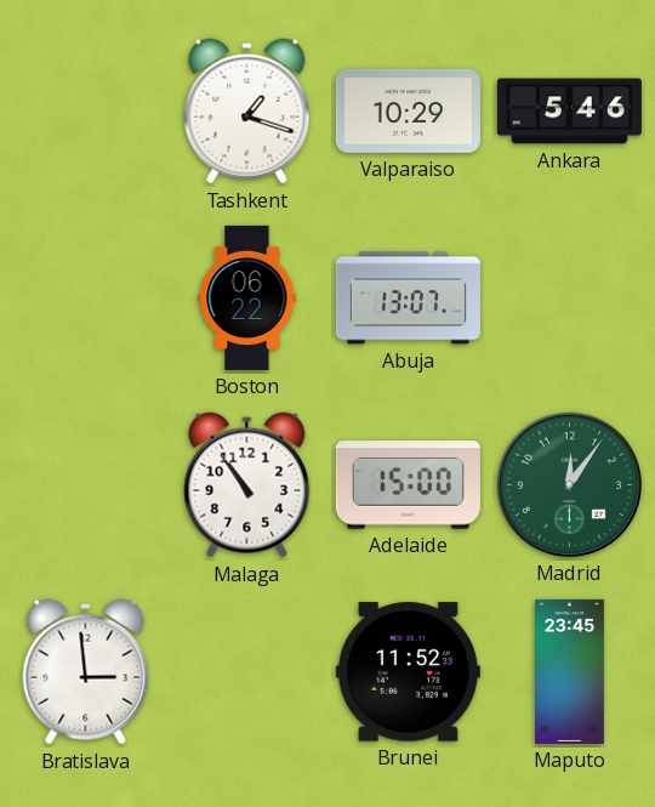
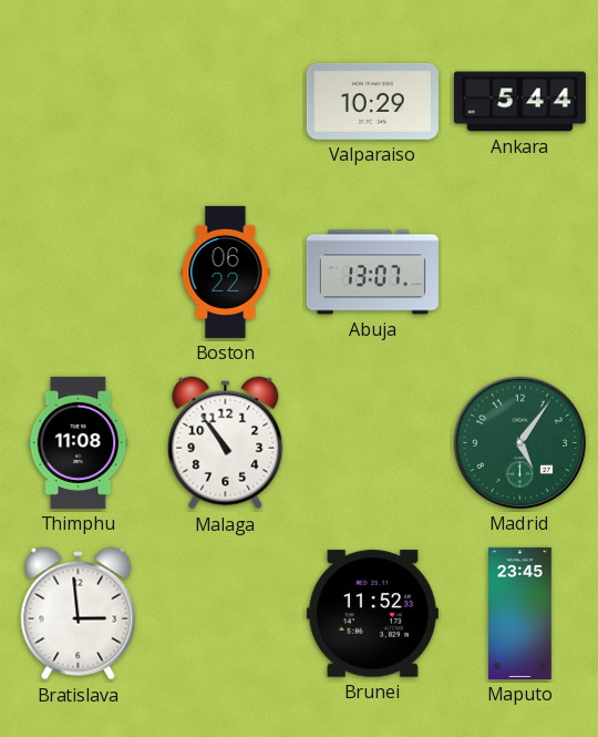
Tashkent: 1:18 -> none (247, 112)
Ankara: 5:46 -> 5:44 (519, 102)
Thimphu: none -> 11:08 (79, 442)
Adelaide: 15:00 -> none (408, 485)
Madrid: 12:06 -> 5:06 (519, 442)
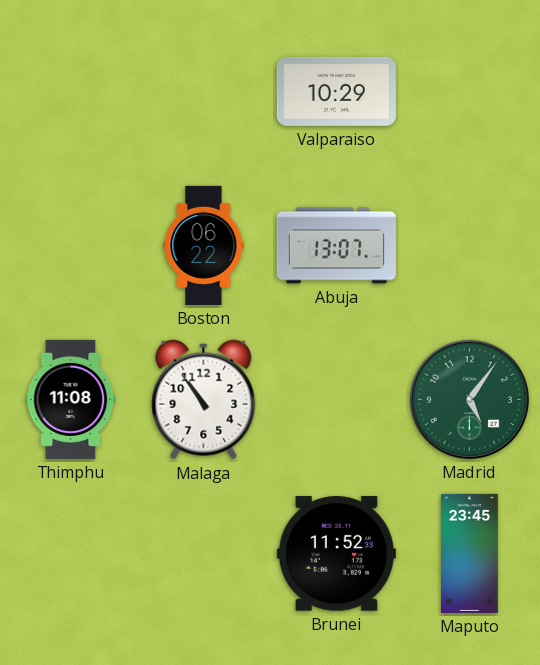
Ankara: 5:44 -> none (519, 102)
Bratislava: 2:59 -> none (79, 614)
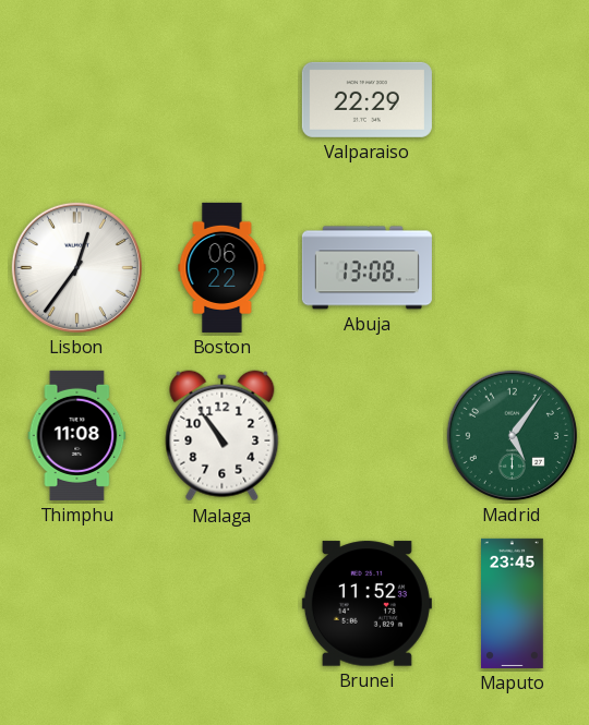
Valparaiso: 10:29 -> 22:29 (366, 99)
Lisbon: none -> 12:36 (76, 267)
Abuja: 13:07 -> 13:08 (366, 268)
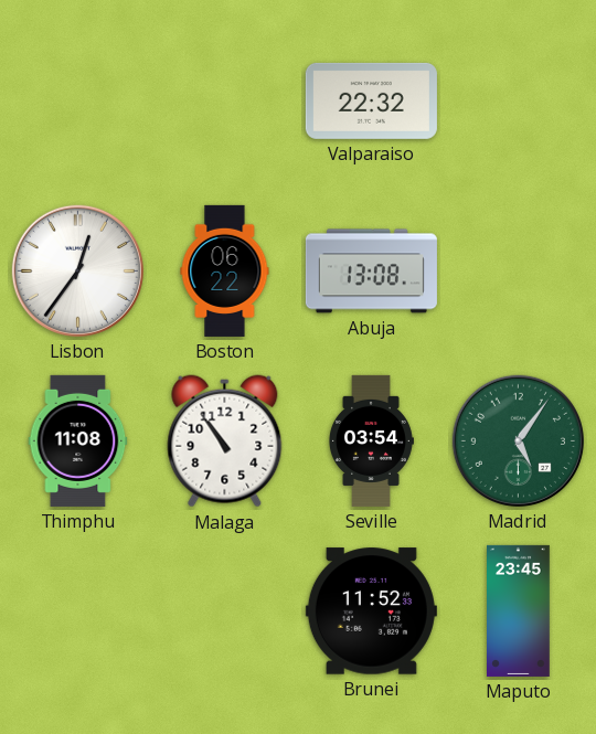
Valparaiso: 22:29 -> 22:32 (371, 100)
Seville: none -> 03:54 (372, 440)
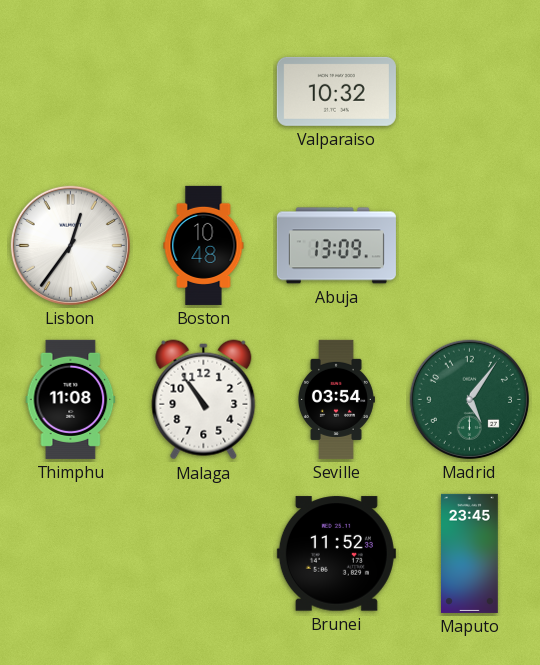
Valparaiso: 22:32 -> 10:32 (336, 91)
Boston: 06:22 -> 10:48 (204, 245)
Abuja: 13:08 -> 13:09 (336, 246)
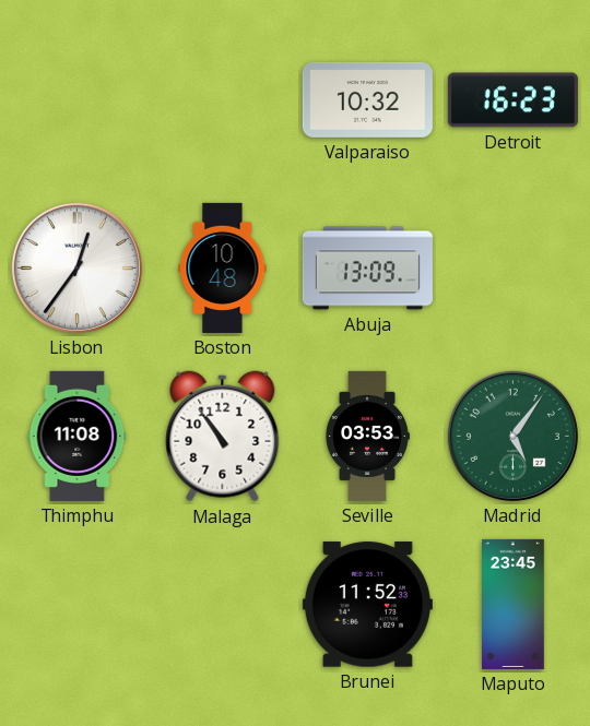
Detroit: none -> 16:23 (512, 100)
Seville: 03:54 -> 03:53 (368, 436)
